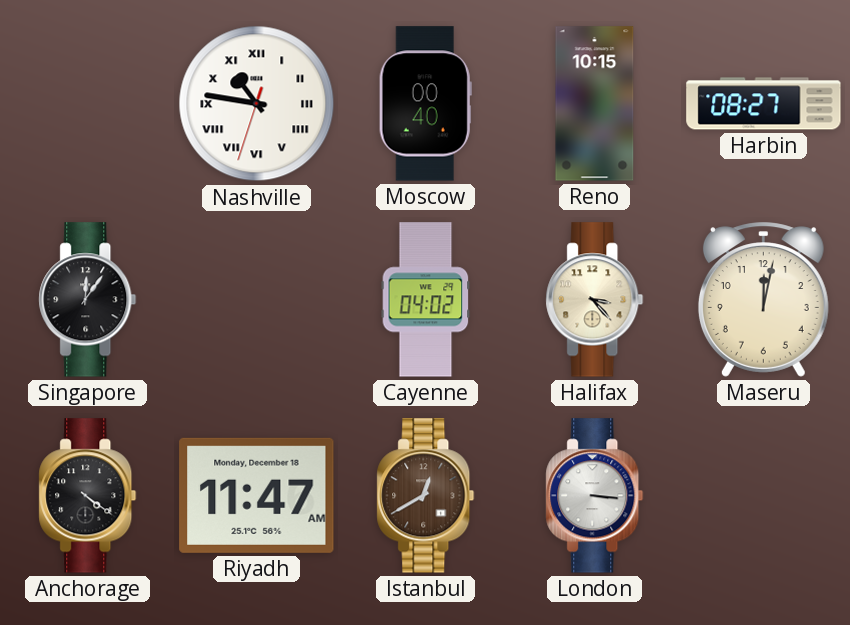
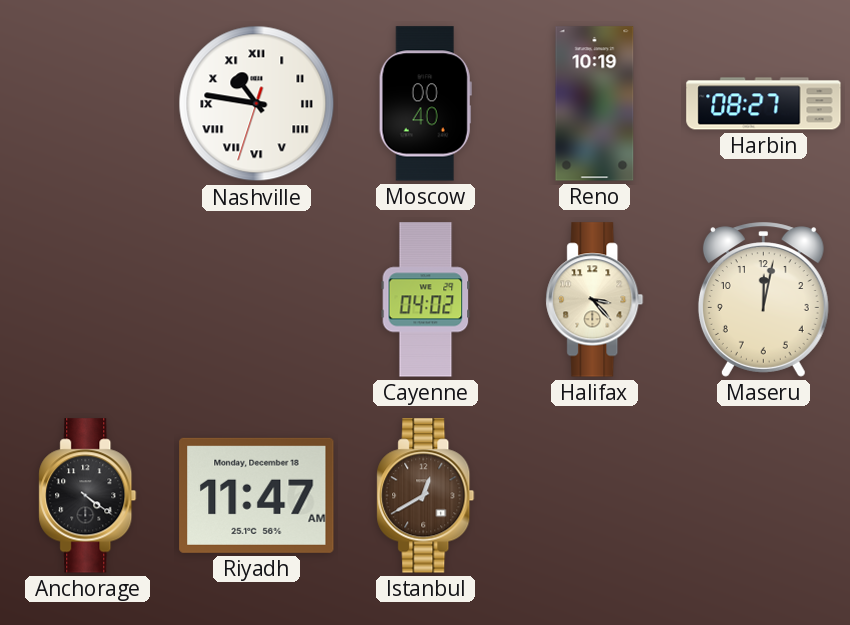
Reno: 10:15 -> 10:19 (595, 104)
Singapore: 12:06 -> none (88, 300)
London: 3:16 -> none (595, 496)
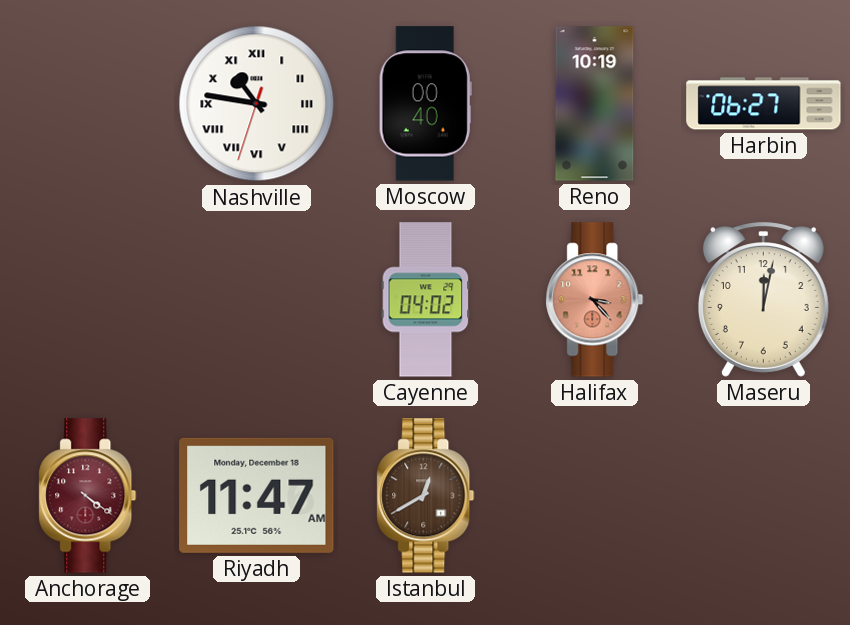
Harbin: 08:27 -> 06:27 (764, 104)
Halifax dial: cream -> salmon (595, 300)
Anchorage dial: black -> burgundy (88, 496)
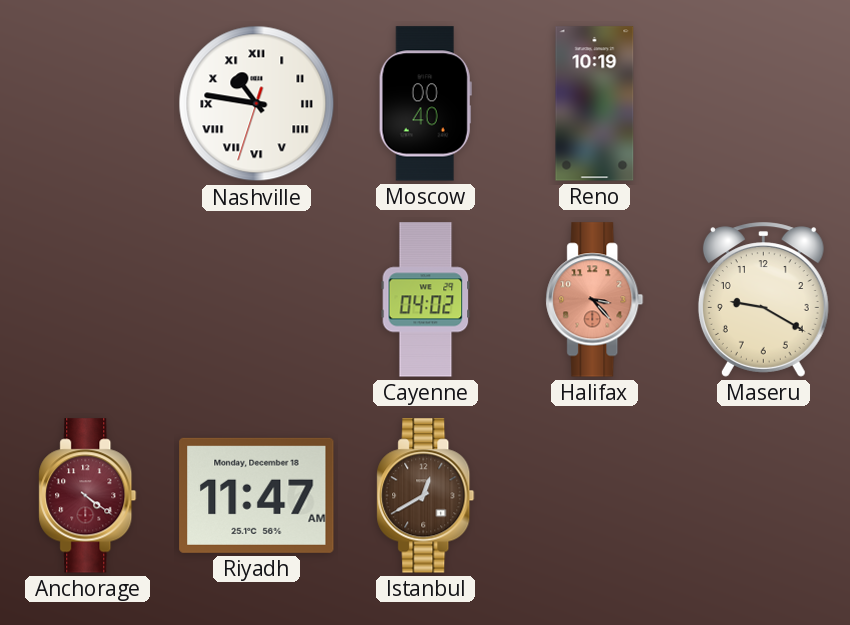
Harbin: 06:27 -> none (764, 104)
Maseru: 12:02 -> 9:20 (763, 300)
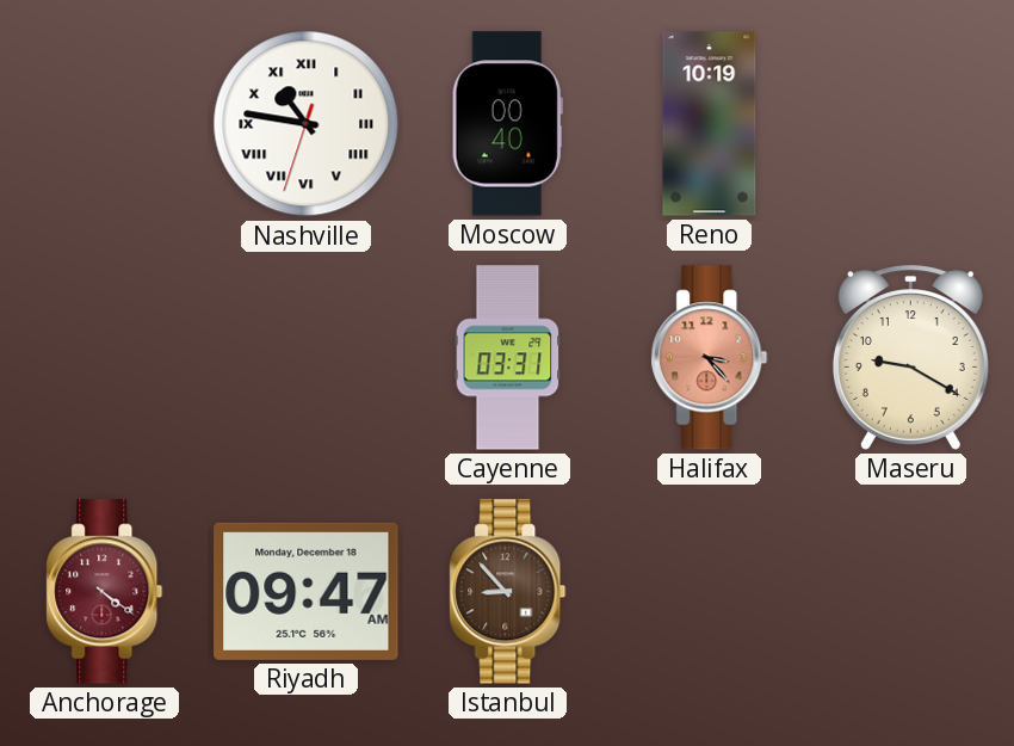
Cayenne: 04:02 -> 03:31 (508, 358)
Riyadh: 11:47 -> 09:47 (307, 591)
Istanbul: 12:40 -> 8:53 (508, 592)
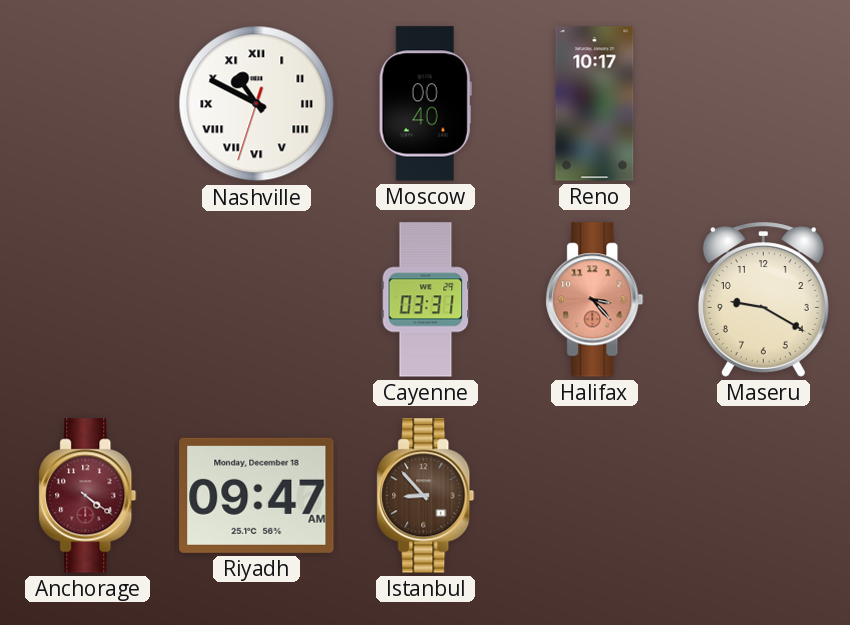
Nashville: 10:46 -> 10:49 (257, 104)
Reno: 10:19 -> 10:17 (595, 104)
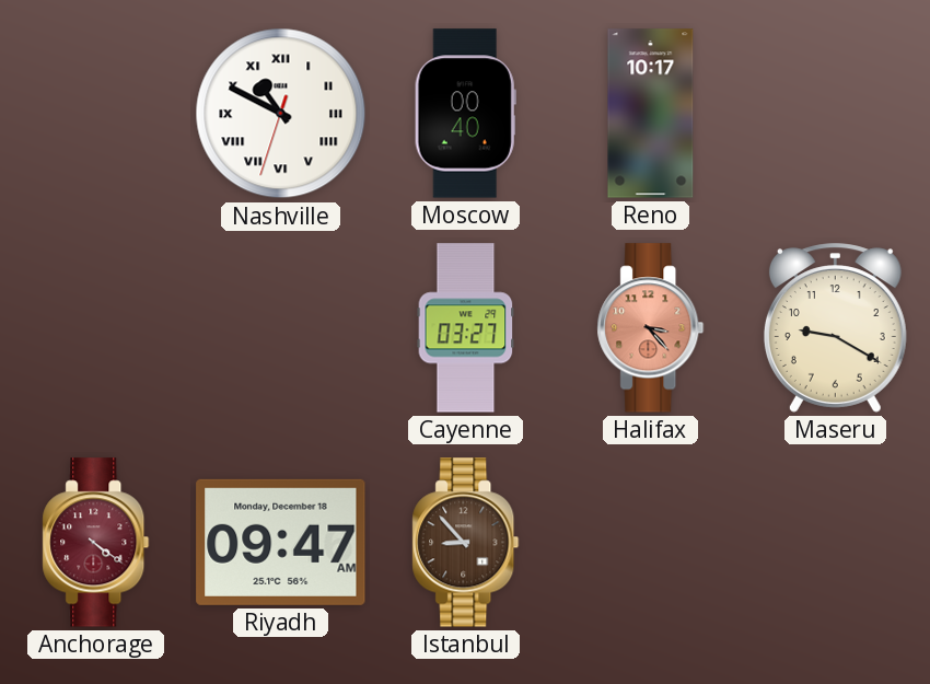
Cayenne: 03:31 -> 03:27 (466, 328)
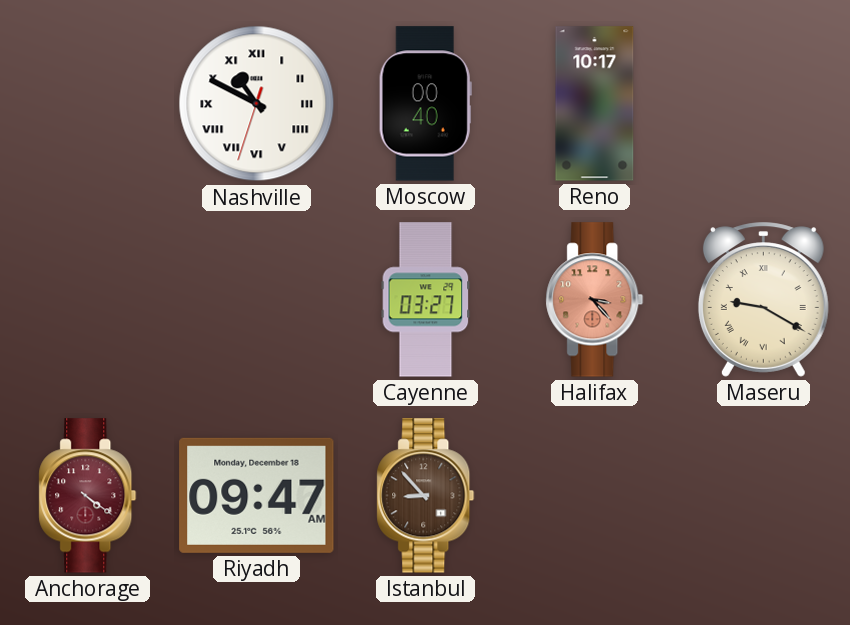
Maseru numerals: Arabic -> Roman (763, 300)
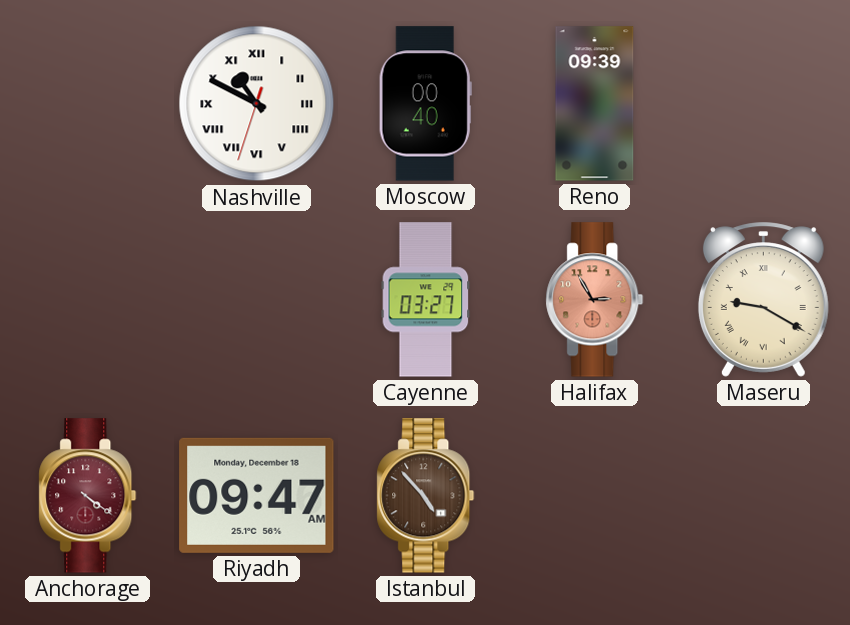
Reno: 10:17 -> 09:39 (595, 104)
Halifax: 3:23 -> 2:55 (595, 300)
Istanbul: 8:53 -> 4:53 (426, 496)
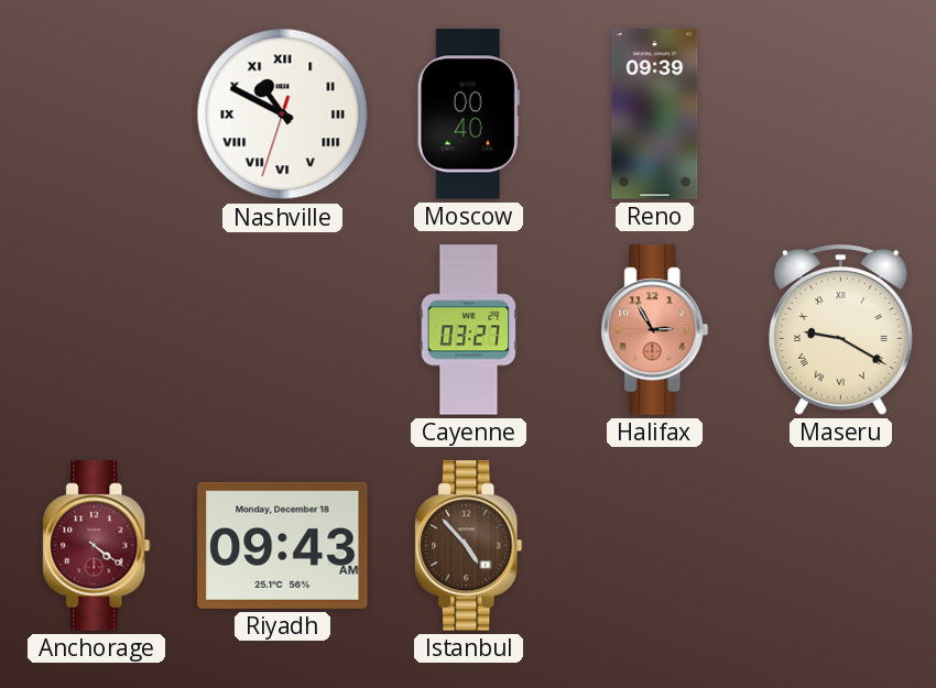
Riyadh: 09:47 -> 09:43 (283, 545)
